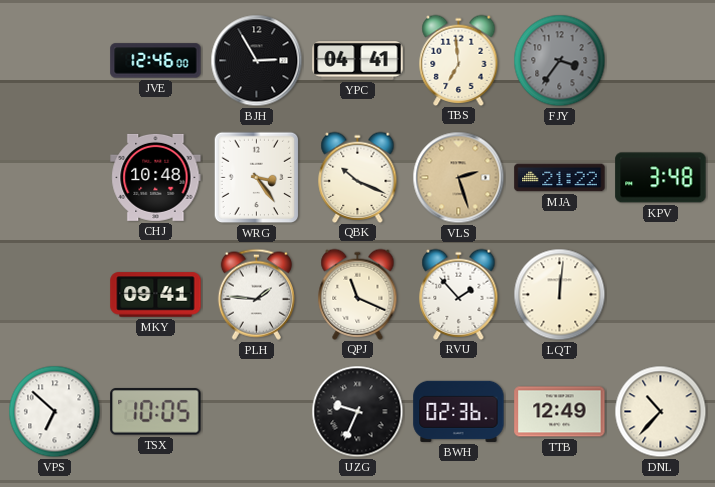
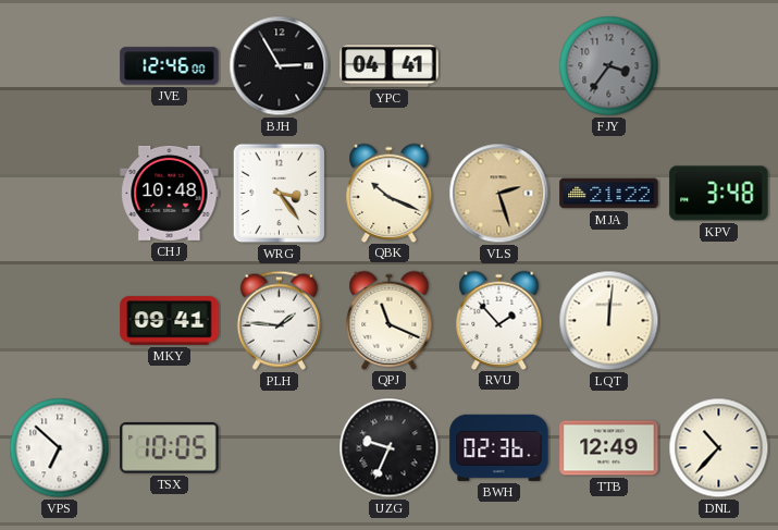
TBS: 6:59 -> none (459, 60)
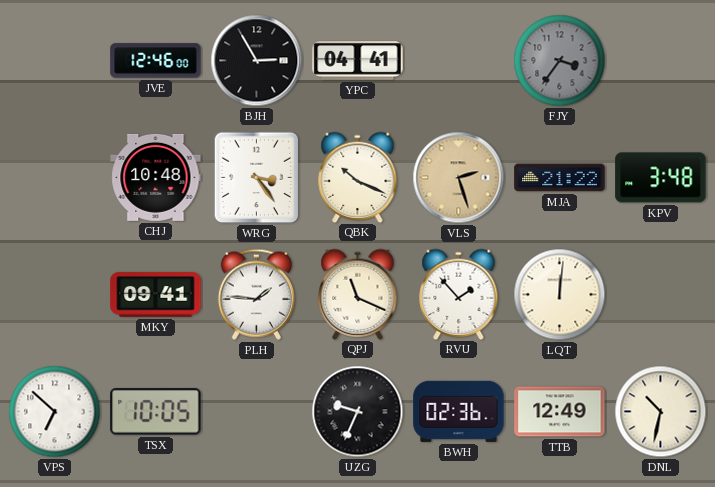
DNL: 10:37 -> 10:32 (661, 412)
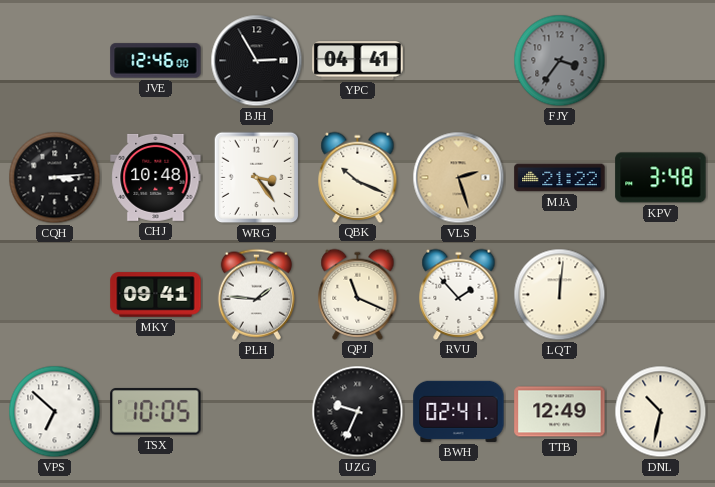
CQH: none -> 3:14 (55, 178)
BWH: 02:36 -> 02:41 (459, 411)
